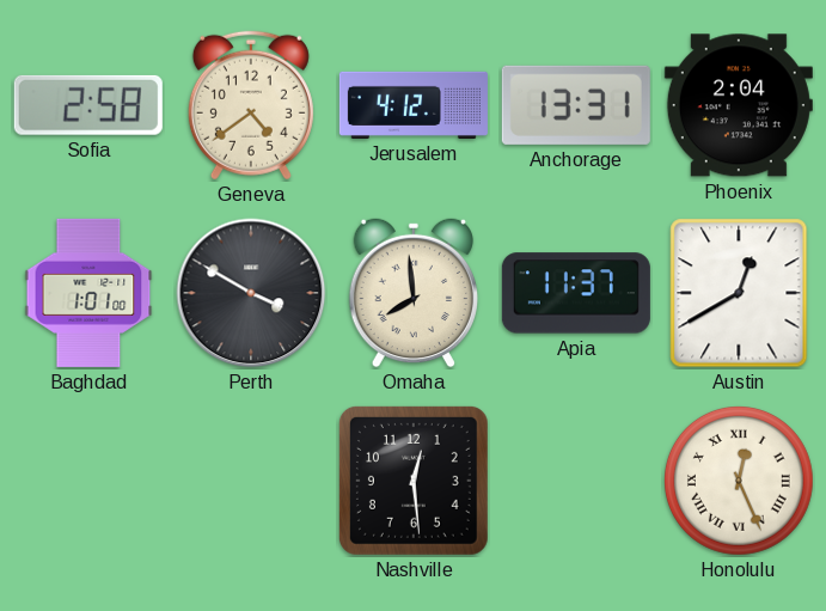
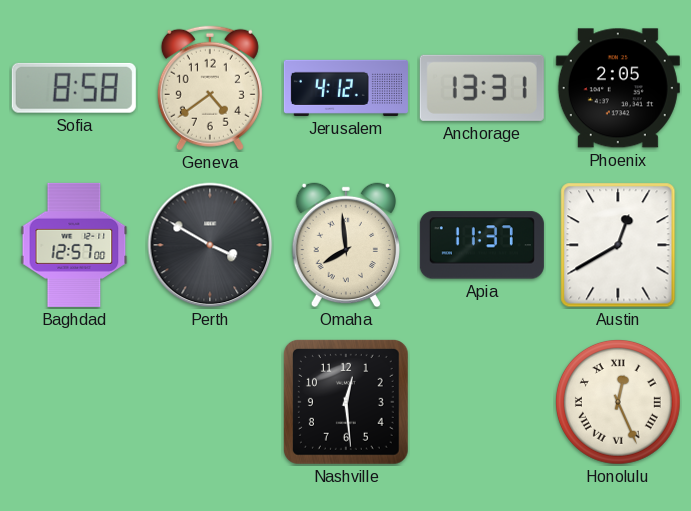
Sofia: 2:58 -> 8:58 (74, 88)
Phoenix: 2:04 -> 2:05 (618, 88)
Baghdad: 1:01 -> 12:57 (74, 245)
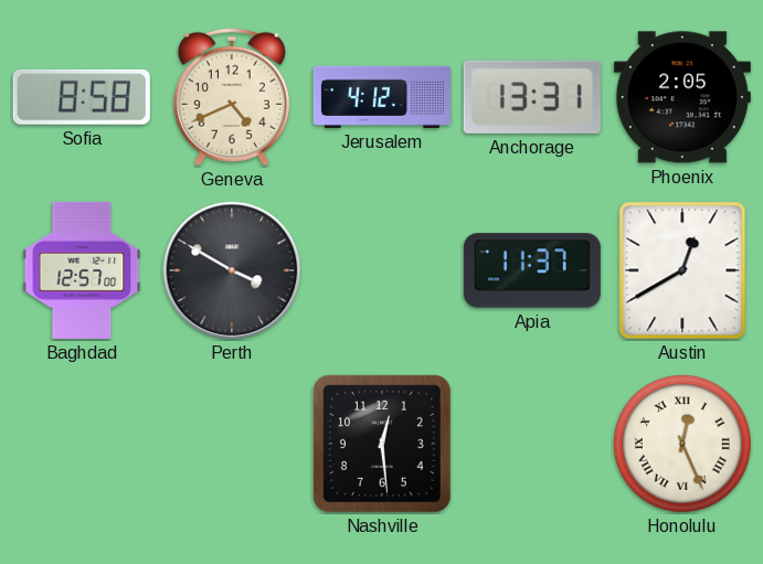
Geneva: 4:39 -> 4:41 (232, 97)
Omaha: 7:59 -> none (346, 245)
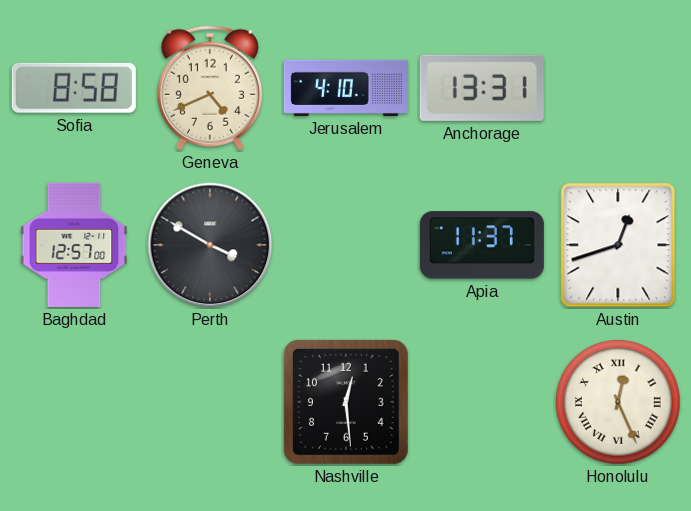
Jerusalem: 4:12 -> 4:10 (346, 88)
Phoenix: 2:05 -> none (682, 97)
Austin: 12:40 -> 12:42 (618, 245)
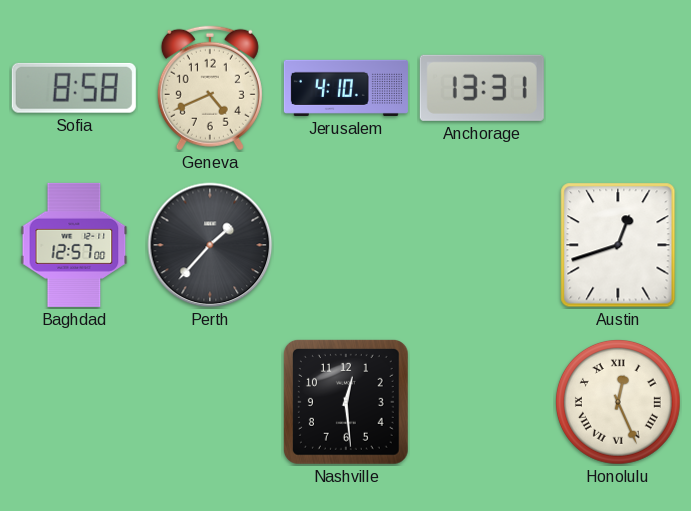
Perth: 3:50 -> 1:37 (210, 245)
Apia: 11:37 -> none (482, 245)
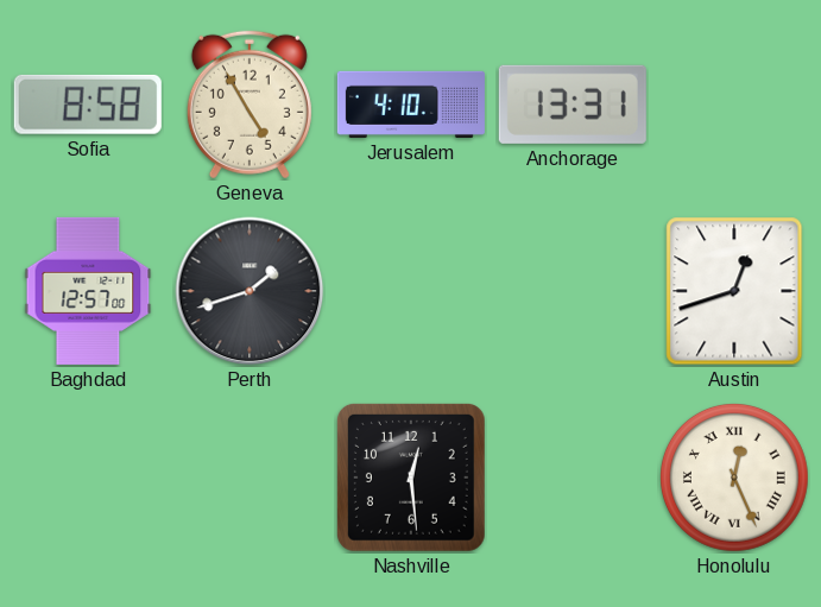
Geneva: 4:41 -> 4:55 (250, 105)
Perth: 1:37 -> 1:42 (250, 291)
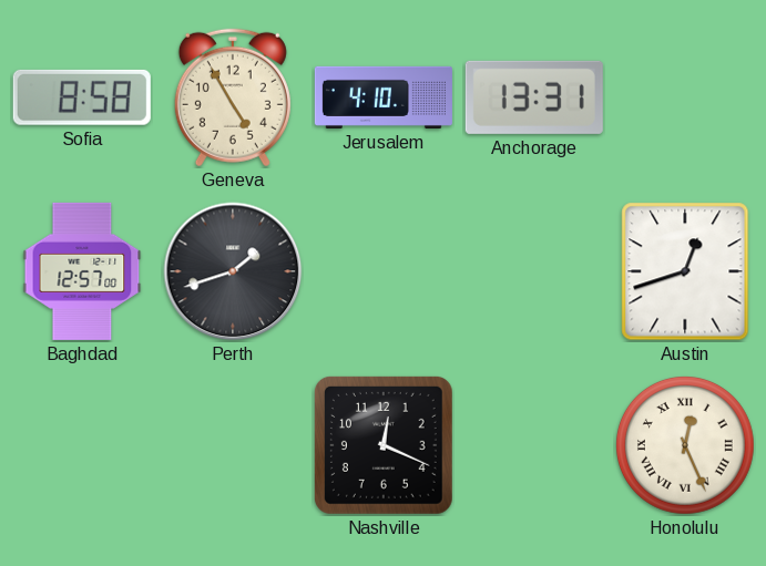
Nashville: 12:29 -> 12:19 (384, 445)
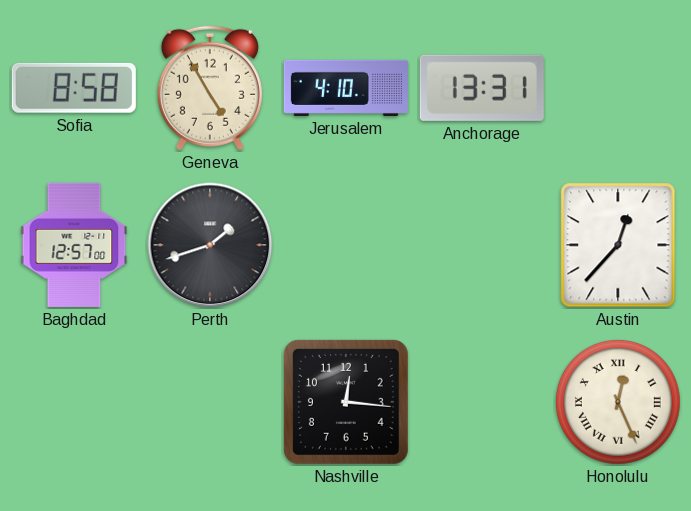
Austin: 12:42 -> 12:37 (618, 245)
Nashville: 12:19 -> 12:16 (346, 402)
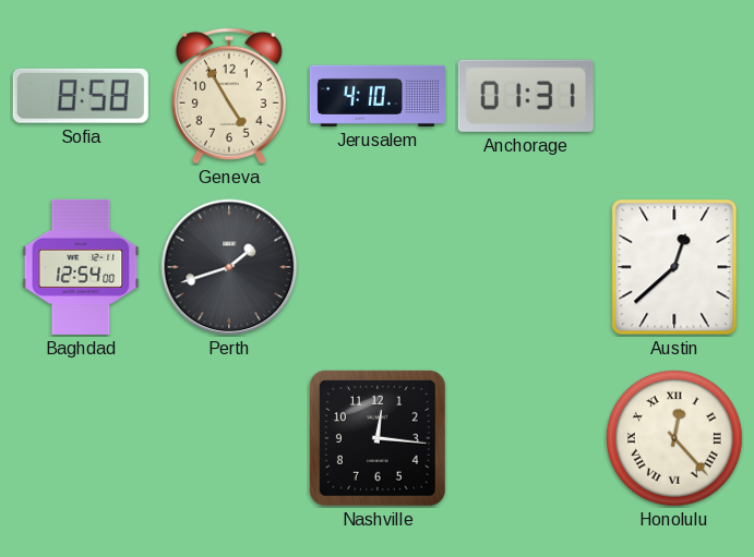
Anchorage: 13:31 -> 01:31 (526, 96)
Baghdad: 12:57 -> 12:54 (81, 267)
Austin: 12:37 -> 12:38 (674, 267)
Honolulu: 12:26 -> 12:23 (675, 439)
